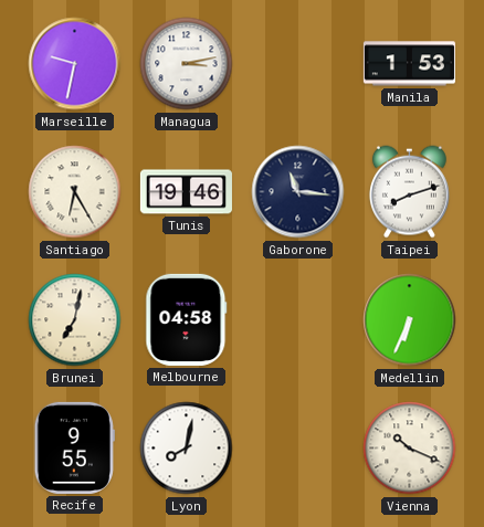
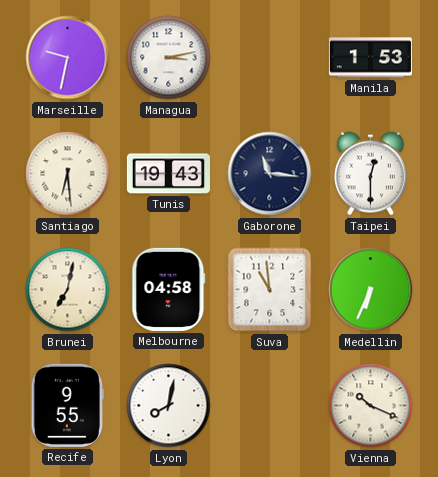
Santiago: 6:25 -> 6:29 (68, 174)
Tunis: 19:46 -> 19:43 (168, 174)
Taipei: 8:12 -> 12:30 (370, 174)
Suva: none -> 10:59 (270, 290)
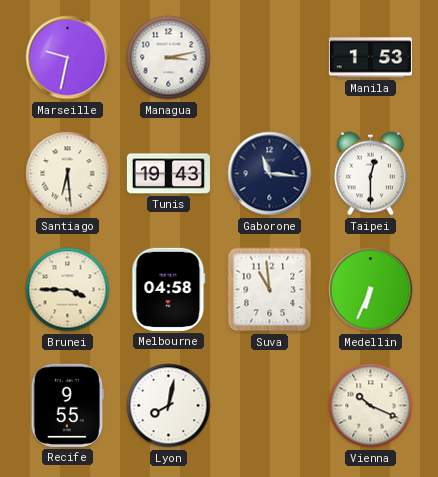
Brunei: 7:02 -> 3:45 (68, 290)
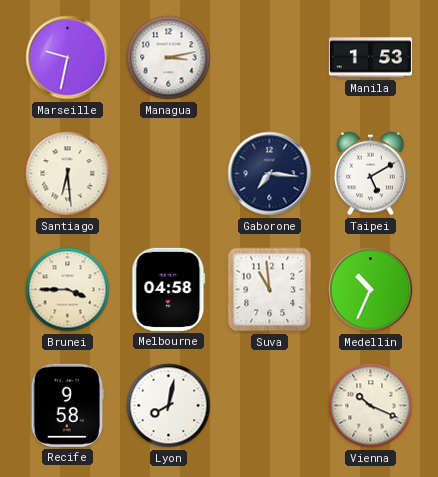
Tunis: 19:43 -> none (168, 174)
Gaborone: 11:16 -> 7:16 (270, 174)
Taipei: 12:30 -> 5:10 (370, 174)
Medellin: 6:34 -> 10:34 (371, 290)
Recife: 9:55 -> 9:58 (67, 405)
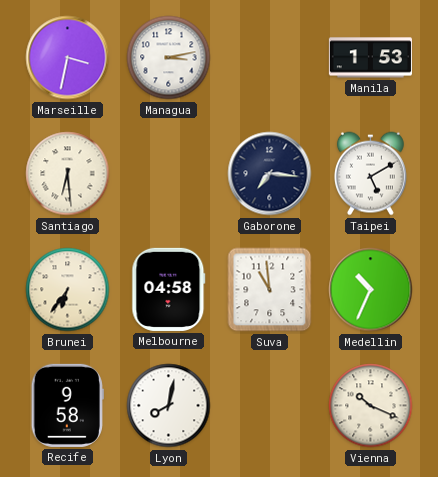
Marseille: 9:32 -> 3:32 (68, 58)
Brunei: 3:45 -> 6:36 (68, 290)
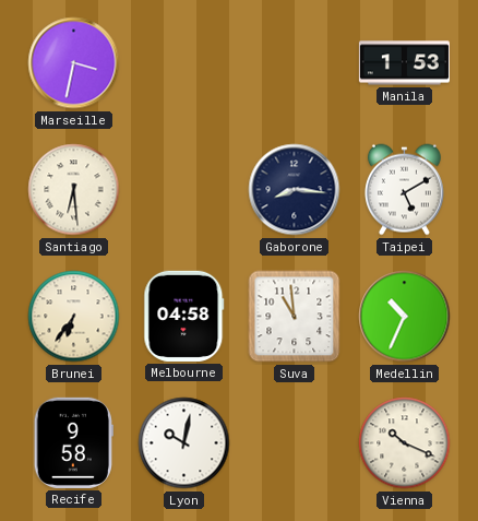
Managua: 3:13 -> none (169, 58)
Gaborone: 7:16 -> 8:16 (295, 190)
Lyon: 8:02 -> 10:02 (184, 443)
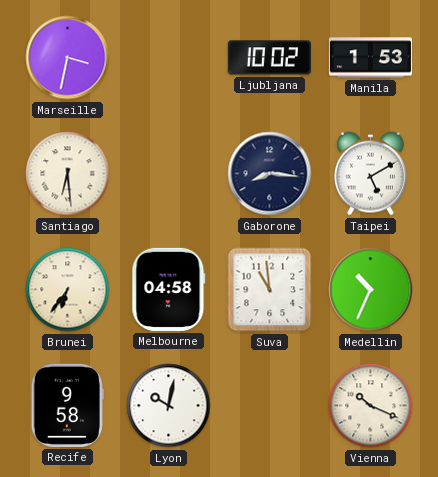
Ljubljana: none -> 10:02 (269, 58)
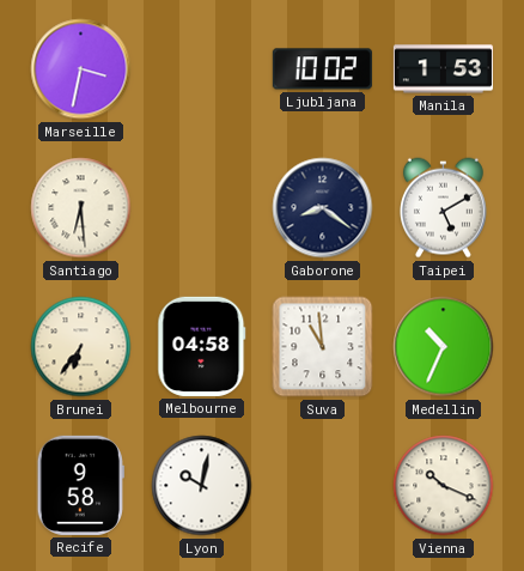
Gaborone: 8:16 -> 8:21 (323, 208)
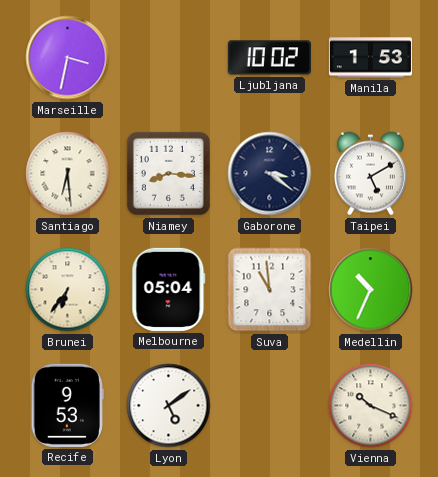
Niamey: none -> 8:16 (168, 173)
Gaborone: 8:21 -> 3:21 (270, 174)
Melbourne: 04:58 -> 05:04 (169, 289)
Recife: 9:58 -> 9:53 (67, 405)
Lyon: 10:02 -> 5:09 (169, 406)
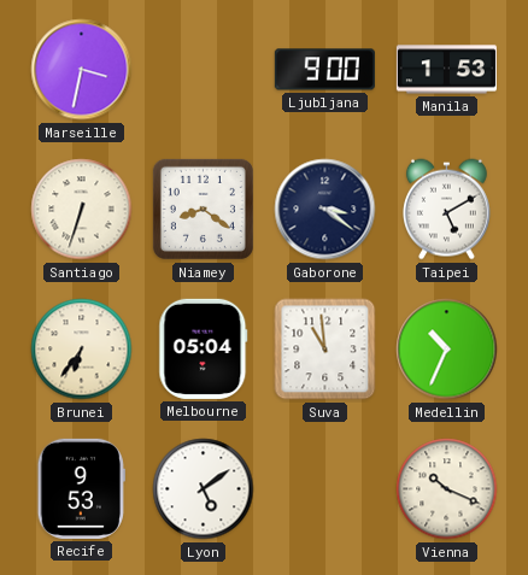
Ljubljana: 10:02 -> 9:00 (324, 70)
Santiago: 6:29 -> 6:33 (82, 210)
Niamey: 8:16 -> 8:21 (203, 209)
